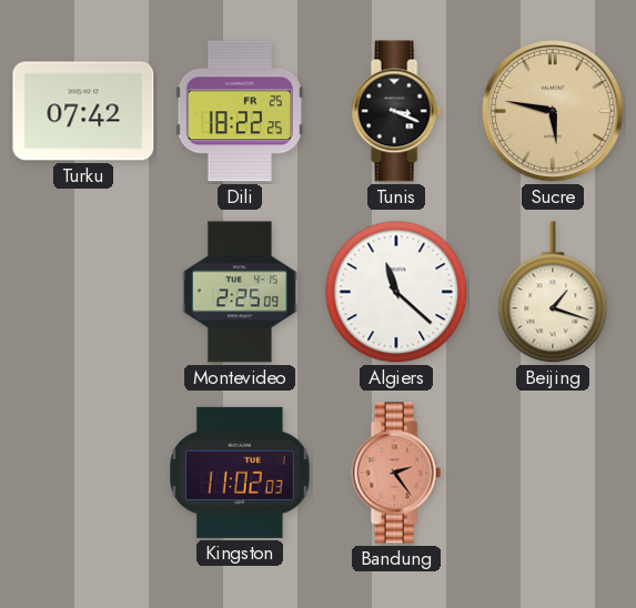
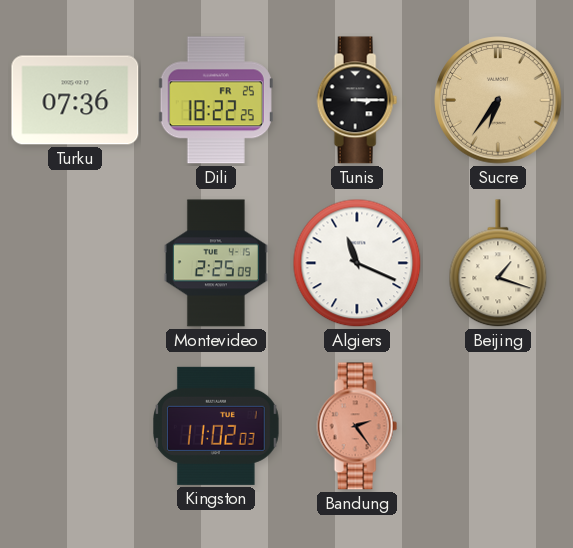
Turku: 07:42 -> 07:36 (75, 100)
Tunis: 3:19 -> 3:15 (357, 100)
Sucre: 5:47 -> 6:36 (498, 100)
Algiers: 11:22 -> 11:19 (357, 263)
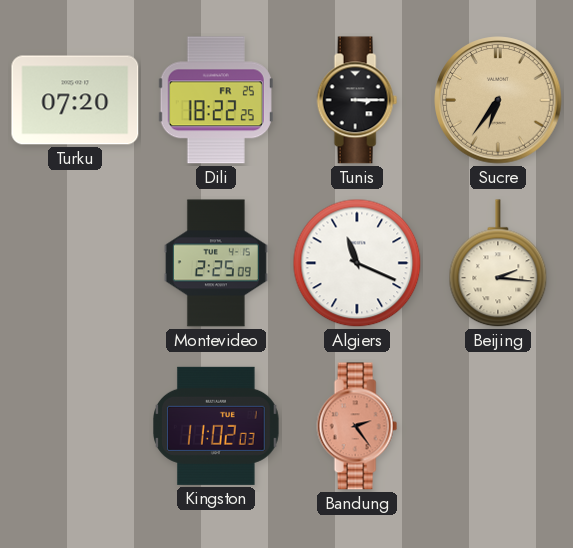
Turku: 07:36 -> 07:20 (75, 100)
Beijing: 1:18 -> 2:16 (498, 264)
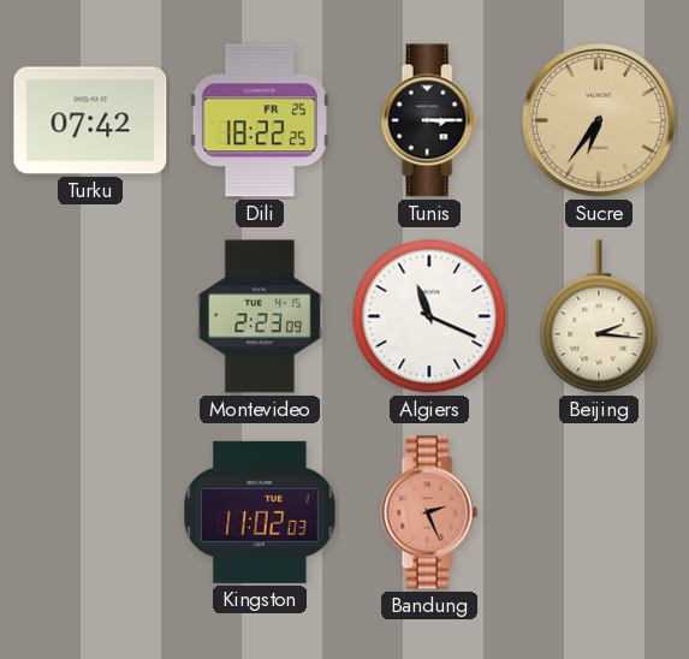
Turku: 07:20 -> 07:42 (90, 120)
Montevideo: 2:25 -> 2:23 (260, 316)
Bandung: 2:24 -> 2:26 (429, 512)
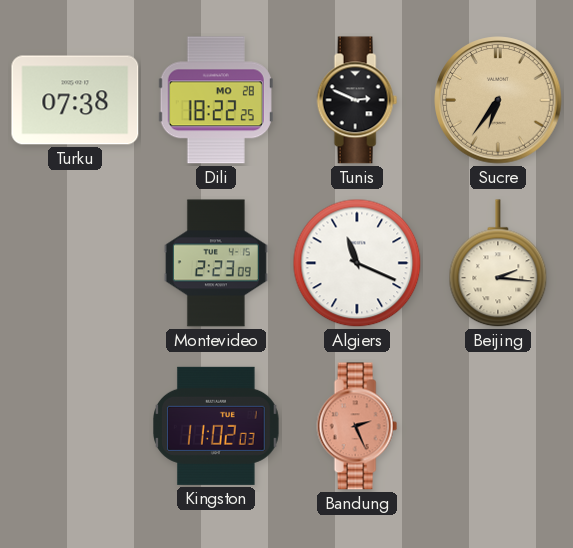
Turku: 07:42 -> 07:38 (75, 100)
Dili date: FR 25 -> MO 28 (216, 100)
Tunis: 3:15 -> 2:49 (357, 100)
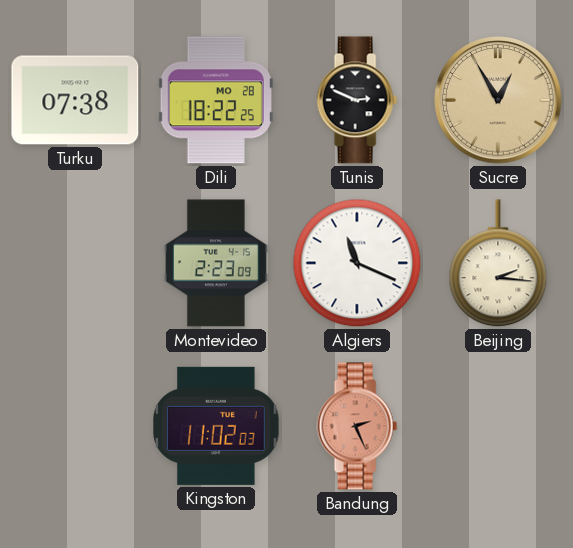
Sucre: 6:36 -> 12:55 (498, 100)
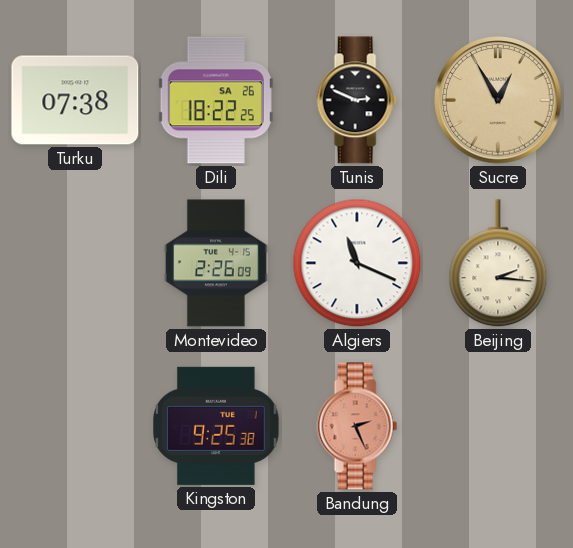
Dili date: MO 28 -> SA 26 (216, 100)
Montevideo: 2:23 -> 2:26 (216, 263)
Kingston: 11:02 -> 9:25 (216, 426)
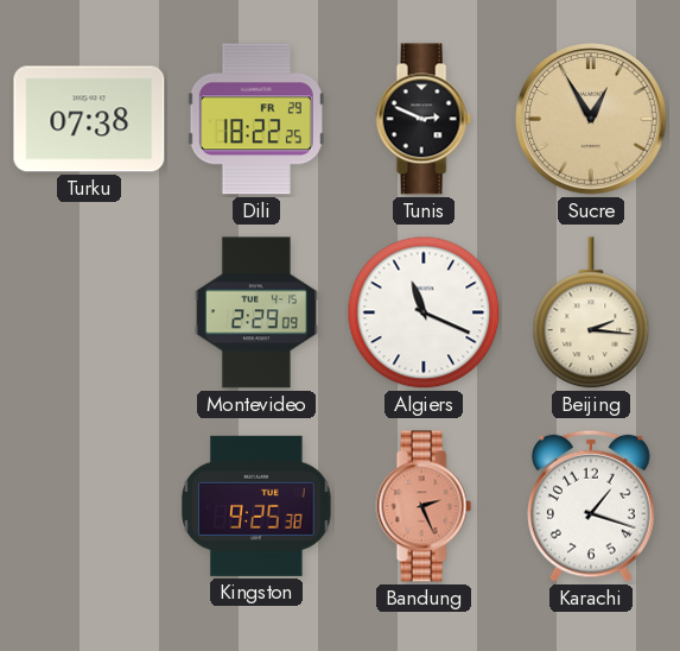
Dili date: SA 26 -> FR 29 (256, 119)
Montevideo: 2:26 -> 2:29 (256, 312)
Karachi: none -> 1:18 (592, 506)
